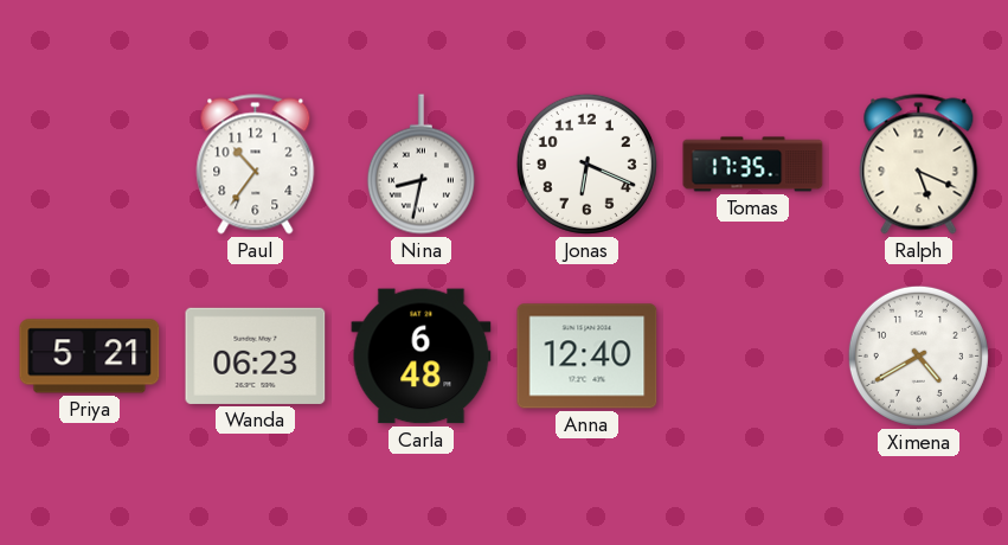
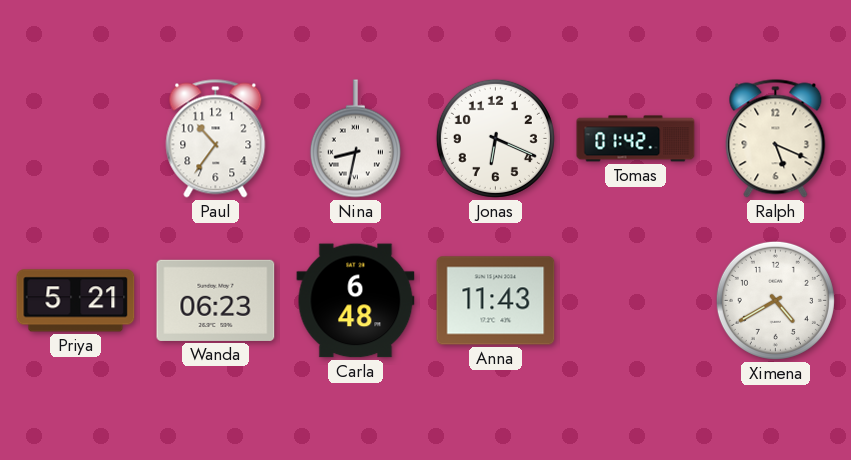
Tomas: 17:35 -> 01:42 (636, 139)
Anna: 12:40 -> 11:43 (496, 301)
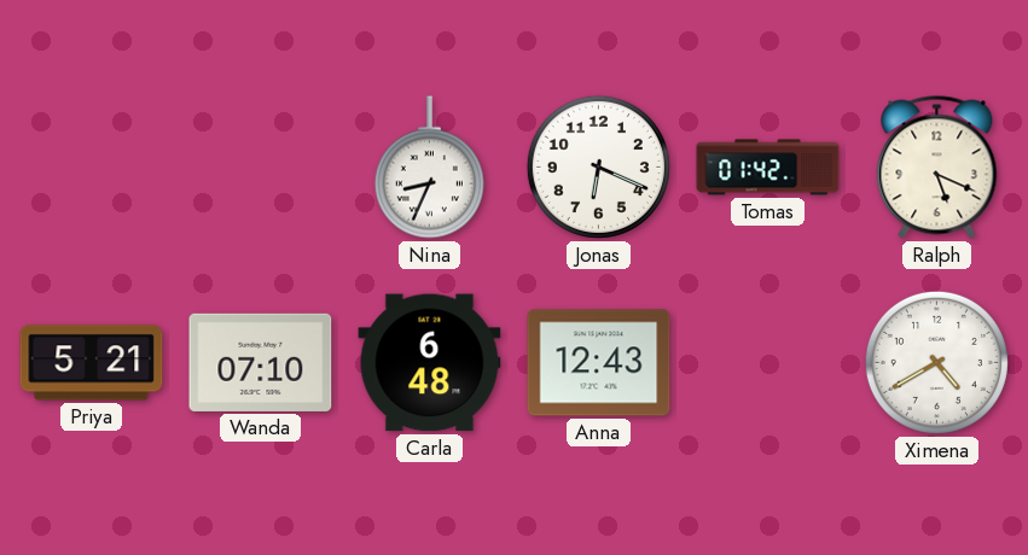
Paul: 10:36 -> none (216, 139)
Nina: 8:32 -> 8:34 (429, 168)
Wanda: 06:23 -> 07:10 (261, 362)
Anna: 11:43 -> 12:43 (599, 363)
